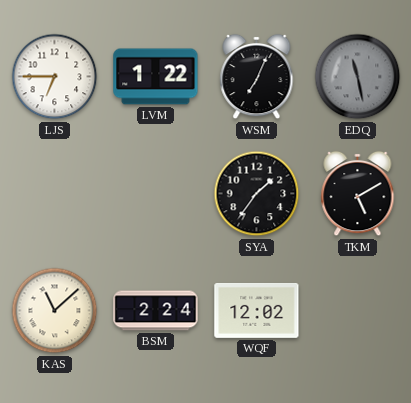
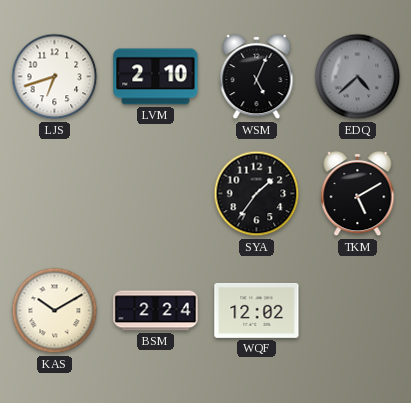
LJS: 6:45 -> 6:42 (55, 77)
LVM: 1:22 -> 2:10 (156, 77)
WSM: 7:04 -> 5:04 (257, 77)
EDQ: 11:28 -> 4:38 (358, 77)
KAS: 11:08 -> 10:10 (55, 311)
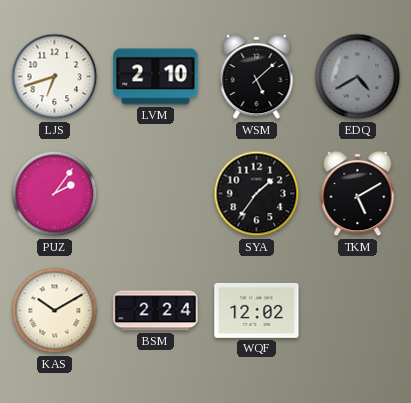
WSM: 5:04 -> 5:08 (257, 77)
EDQ: 4:38 -> 4:40 (358, 77)
PUZ: none -> 2:06 (55, 194)
